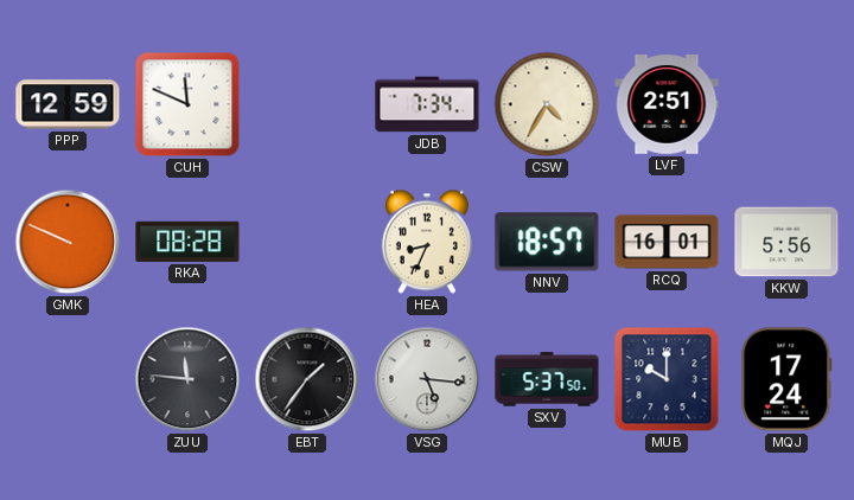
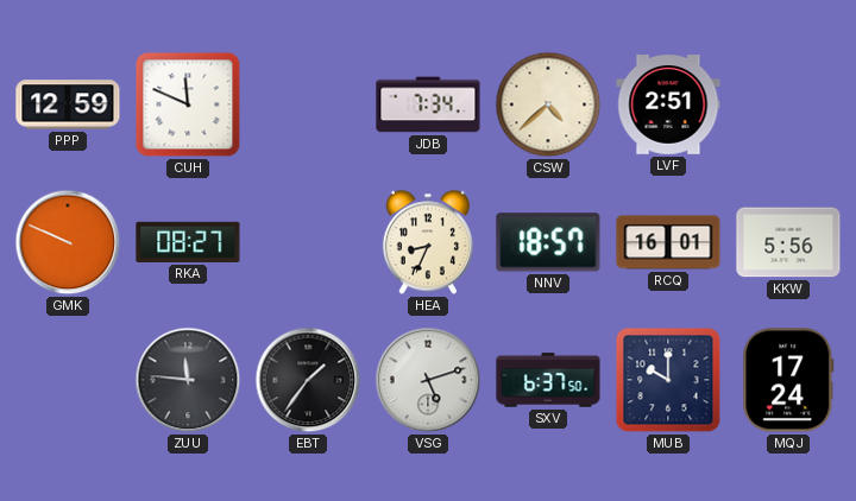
CSW: 4:35 -> 4:38 (548, 104)
RKA: 08:28 -> 08:27 (188, 242)
VSG: 5:16 -> 5:12 (428, 380)
SXV: 5:37 -> 6:37 (548, 380)
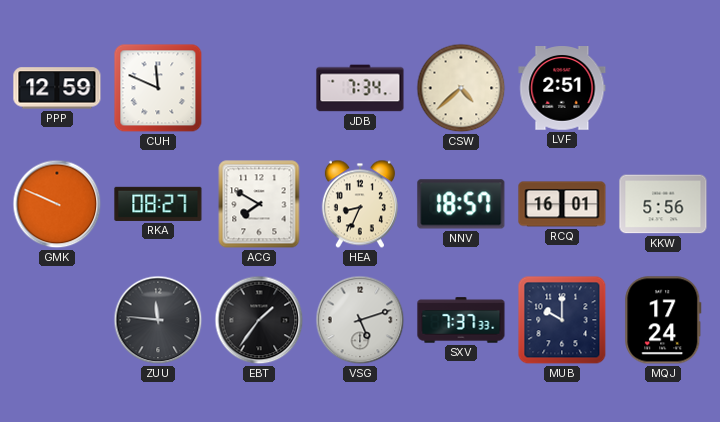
ACG: none -> 7:50 (259, 204)
SXV: 6:37 -> 7:37 (461, 320)
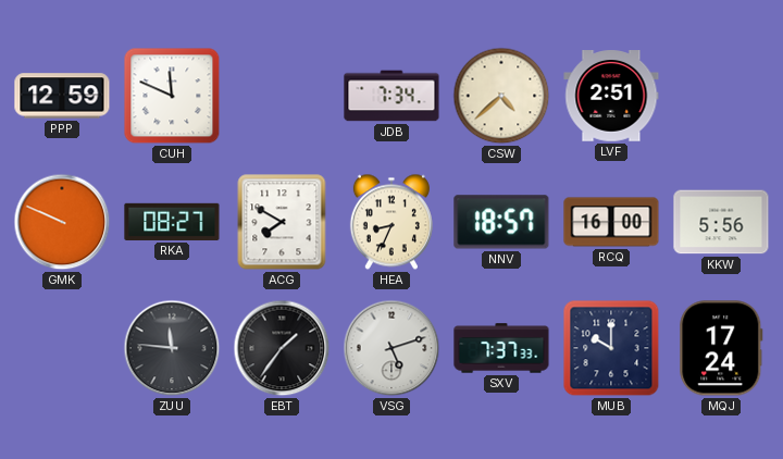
RCQ: 16:01 -> 16:00 (611, 222)
